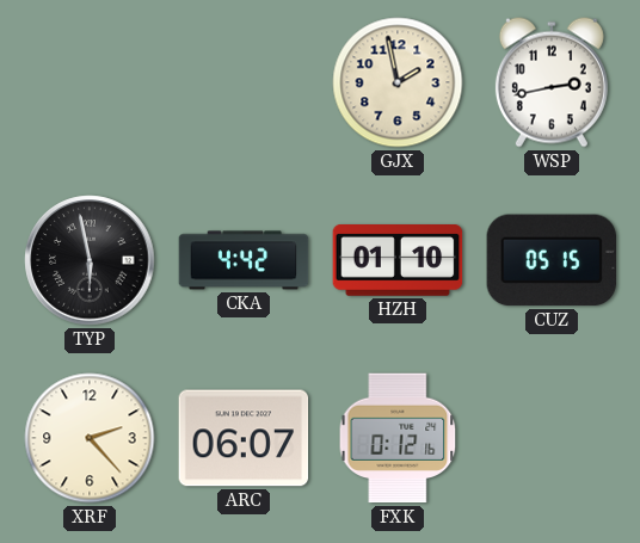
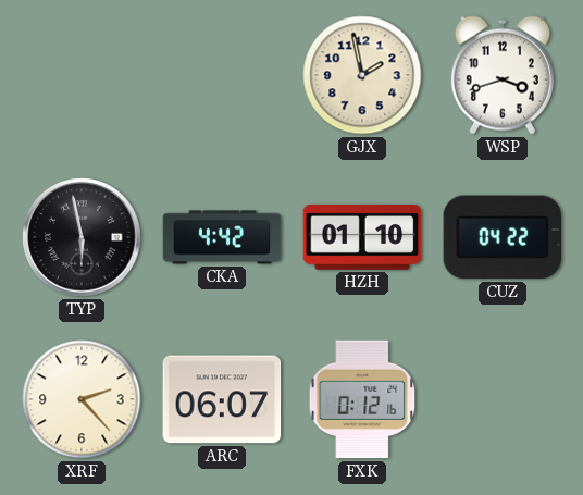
WSP: 2:43 -> 3:42 (503, 75)
CUZ: 05:15 -> 04:22 (503, 237)
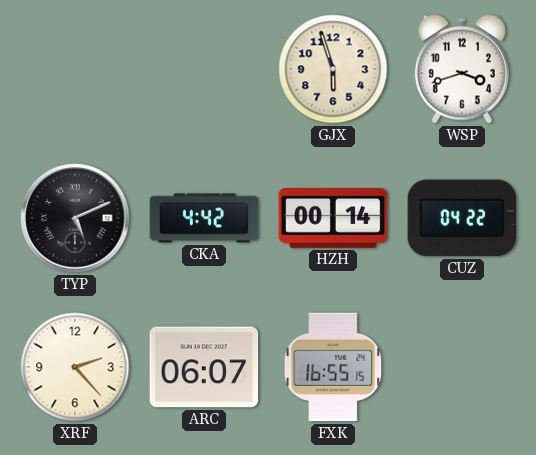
GJX: 1:58 -> 5:57 (333, 69)
TYP: 5:58 -> 5:11 (75, 218)
HZH: 01:10 -> 00:14 (333, 218)
FXK: 0:12 -> 16:55 (333, 367)
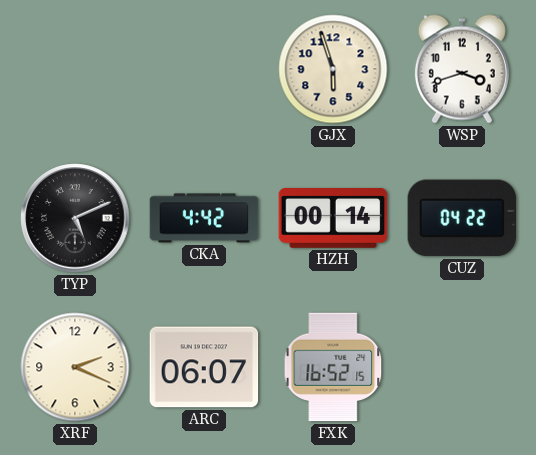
XRF: 2:23 -> 2:19 (75, 367)
FXK: 16:55 -> 16:52 (333, 367)
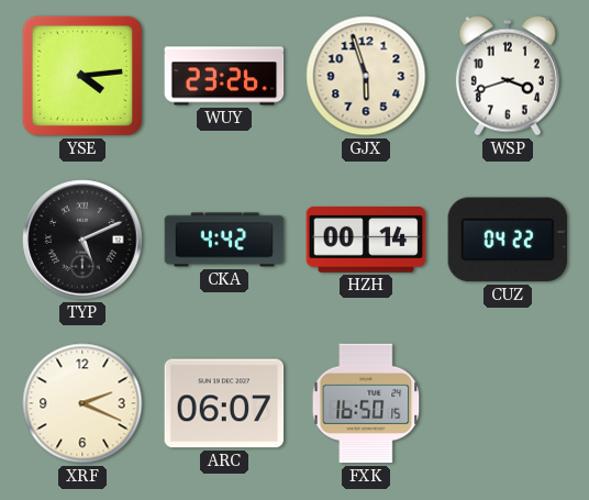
YSE: none -> 4:14 (82, 76)
WUY: none -> 23:26 (224, 76)
FXK: 16:52 -> 16:50 (366, 403)
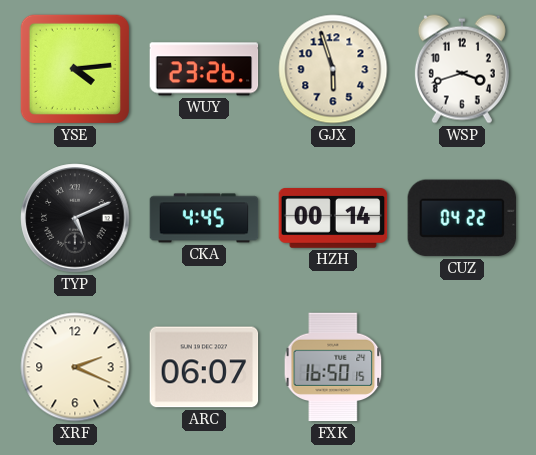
CKA: 4:42 -> 4:45 (204, 218)
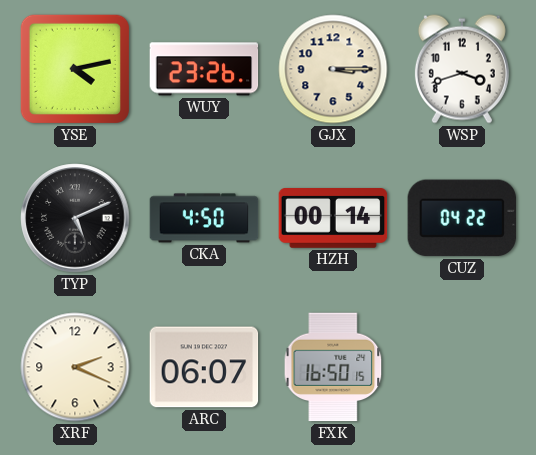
YSE: 4:14 -> 4:13 (75, 69)
GJX: 5:57 -> 3:15 (333, 69)
CKA: 4:45 -> 4:50 (204, 218)
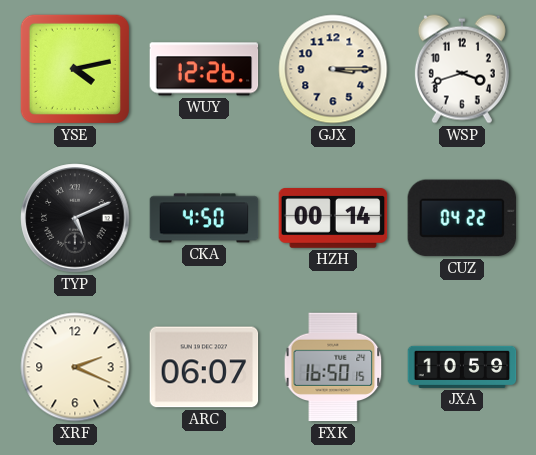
WUY: 23:26 -> 12:26 (204, 69)
JXA: none -> 10:59 (462, 367)
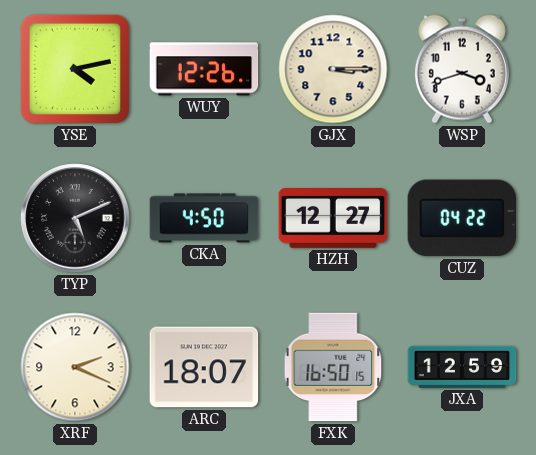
HZH: 00:14 -> 12:27 (333, 218)
ARC: 06:07 -> 18:07 (204, 367)
JXA: 10:59 -> 12:59 (462, 367)
